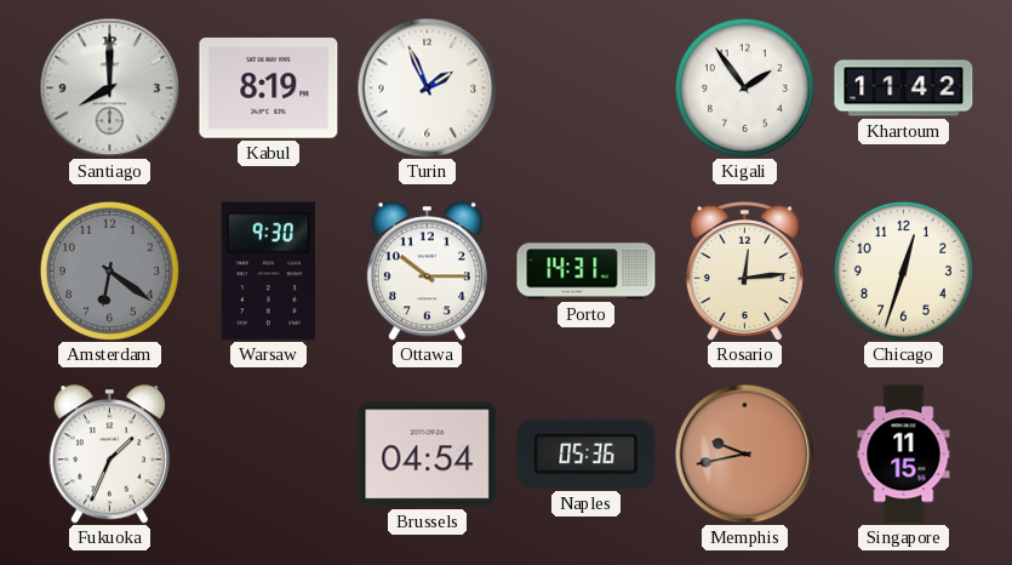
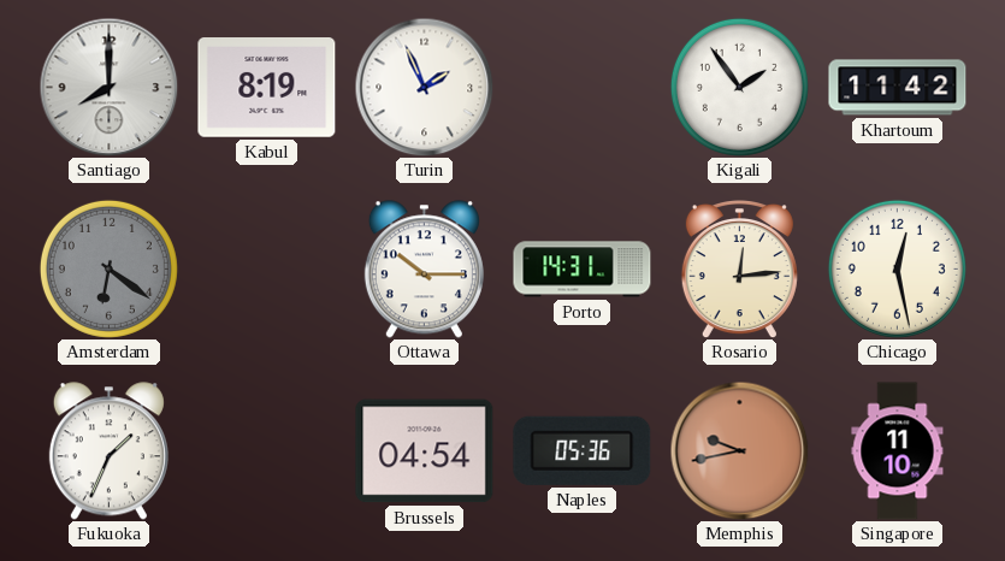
Warsaw: 9:30 -> none (268, 272)
Chicago: 12:33 -> 12:28 (897, 268)
Singapore: 11:15 -> 11:10 (898, 451)
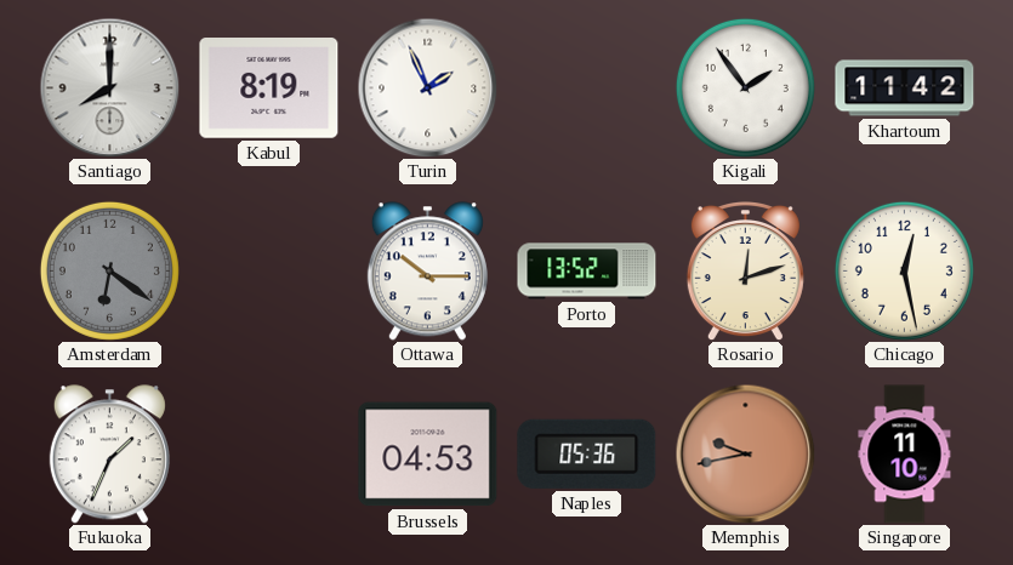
Porto: 14:31 -> 13:52 (587, 272)
Rosario: 12:14 -> 12:12 (745, 272)
Brussels: 04:54 -> 04:53 (428, 455)
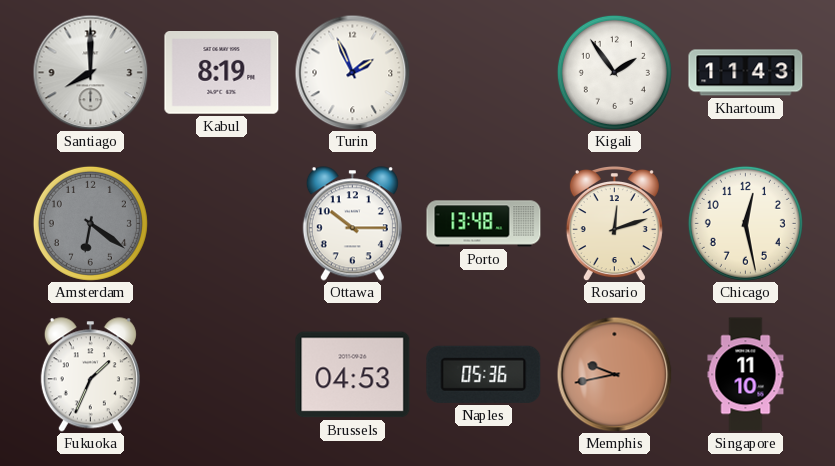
Khartoum: 11:42 -> 11:43 (746, 73)
Porto: 13:52 -> 13:48 (484, 224)
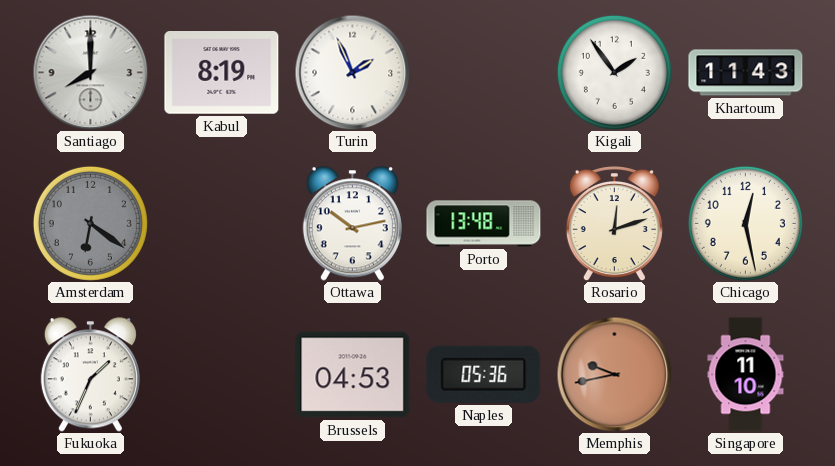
Ottawa: 10:15 -> 10:13 (352, 224)
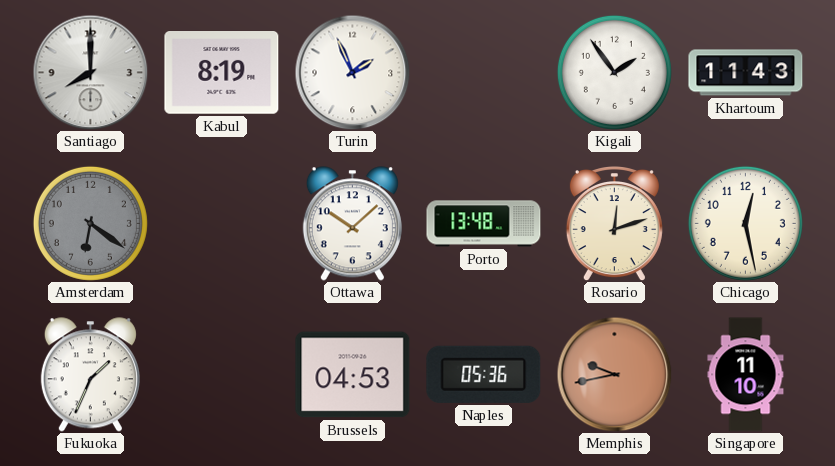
Ottawa: 10:13 -> 10:08 (352, 224)
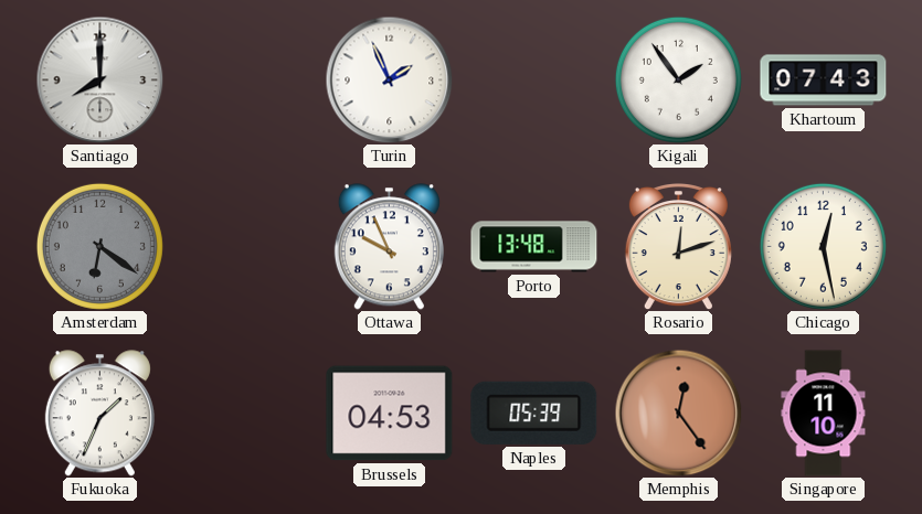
Kabul: 8:19 -> none (222, 73)
Khartoum: 11:43 -> 07:43 (824, 81)
Ottawa: 10:08 -> 9:56 (389, 247)
Naples: 05:36 -> 05:39 (534, 413)
Memphis: 9:43 -> 12:24 (678, 413)
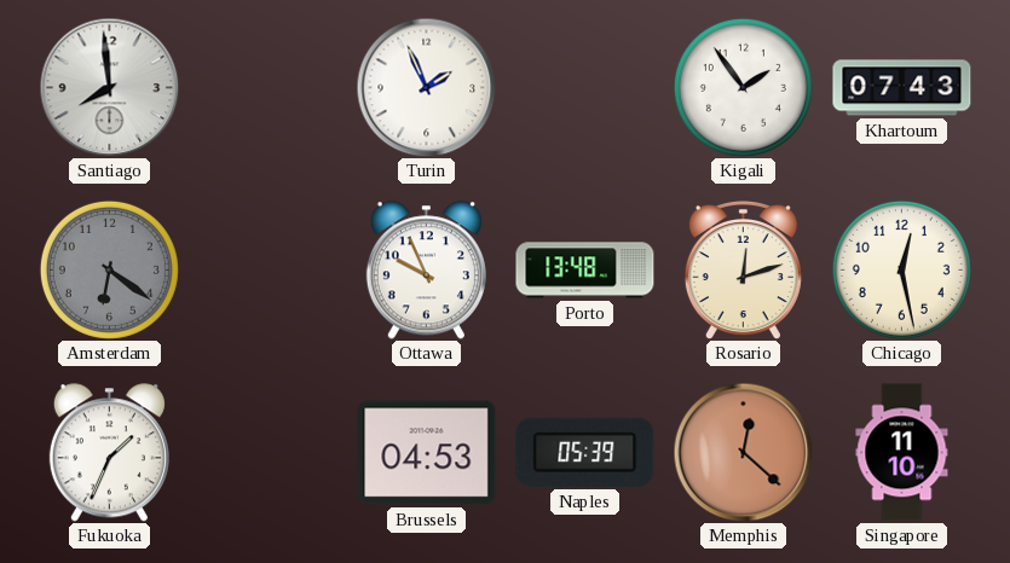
Santiago: 8:00 -> 7:59 (109, 87)
Memphis: 12:24 -> 12:22 (743, 452)
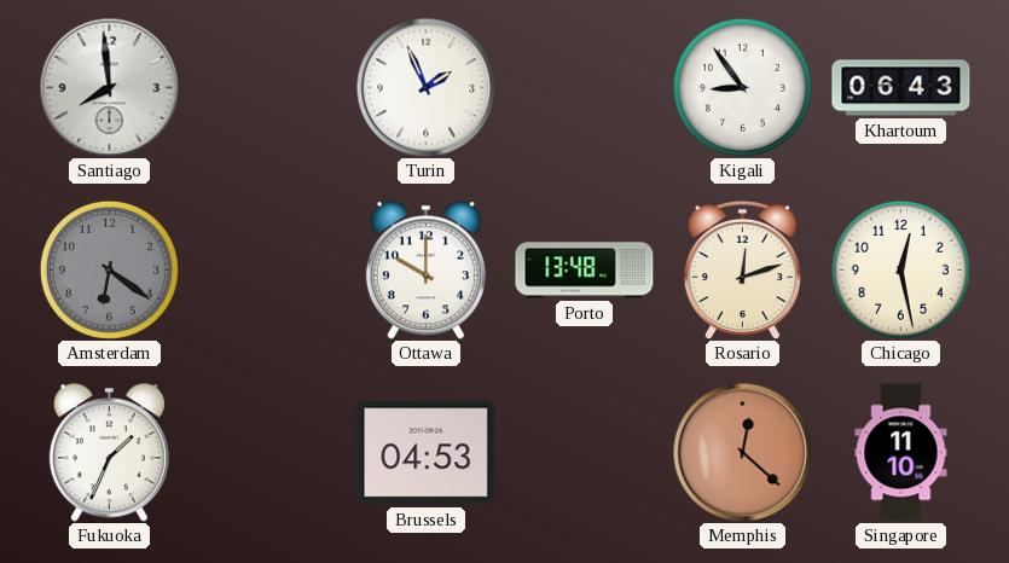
Kigali: 1:54 -> 8:54 (742, 87)
Khartoum: 07:43 -> 06:43 (901, 88)
Ottawa: 9:56 -> 10:00 (425, 271)
Naples: 05:39 -> none (585, 452)
